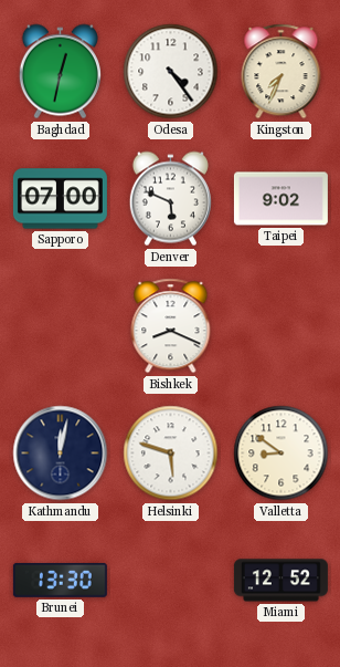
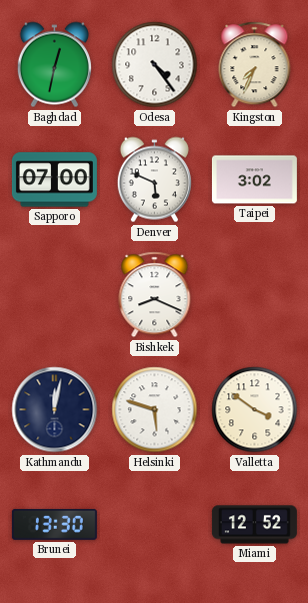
Taipei: 9:02 -> 3:02 (254, 180)
Valletta: 8:51 -> 3:51 (255, 410)
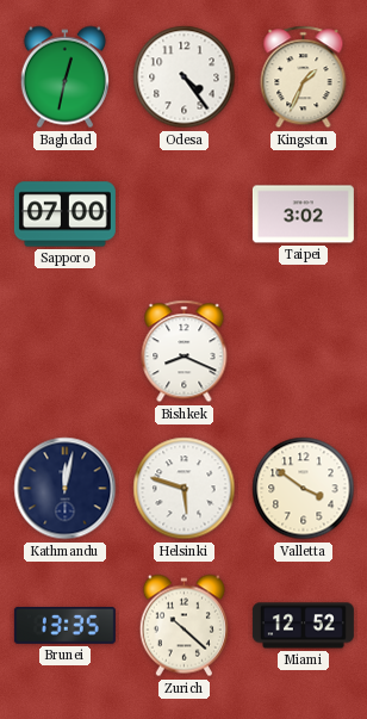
Kingston: 7:34 -> 1:34 (304, 78)
Denver: 5:49 -> none (154, 180)
Brunei: 13:30 -> 13:35 (64, 625)
Zurich: none -> 10:22 (183, 626)
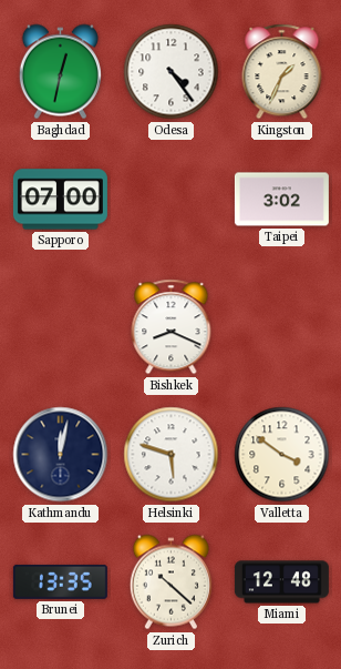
Miami: 12:52 -> 12:48 (281, 582)
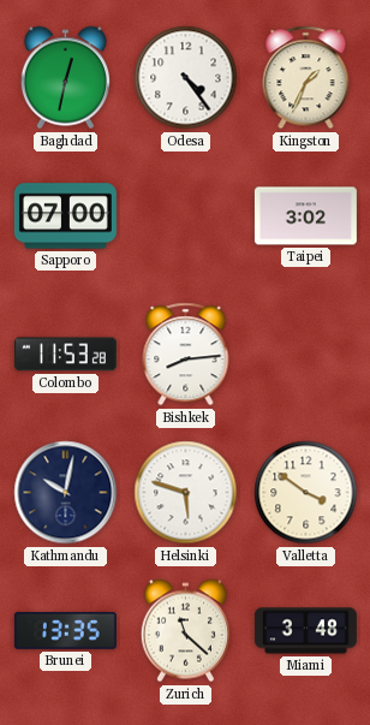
Colombo: none -> 11:53 (65, 355)
Bishkek: 8:19 -> 8:14 (186, 355)
Kathmandu: 12:02 -> 10:02 (66, 493)
Zurich: 10:22 -> 11:22 (185, 631)
Miami: 12:48 -> 3:48 (305, 631)
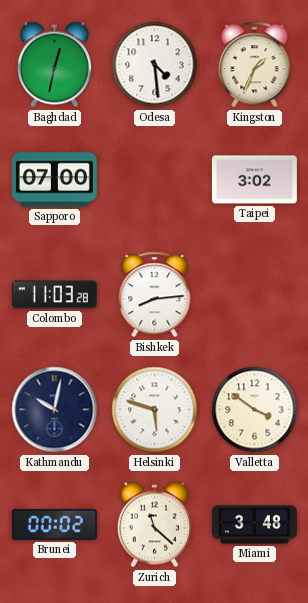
Odesa: 4:24 -> 4:29 (155, 65)
Colombo: 11:53 -> 11:03 (54, 295)
Brunei: 13:35 -> 00:02 (54, 524)
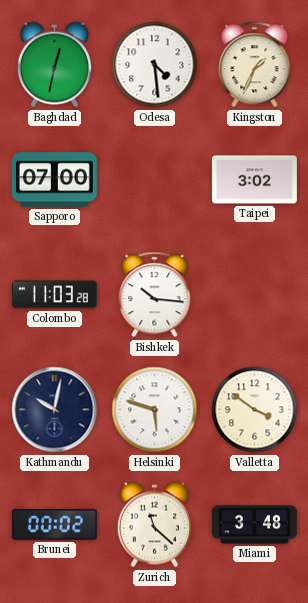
Bishkek: 8:14 -> 10:16 (155, 295)
